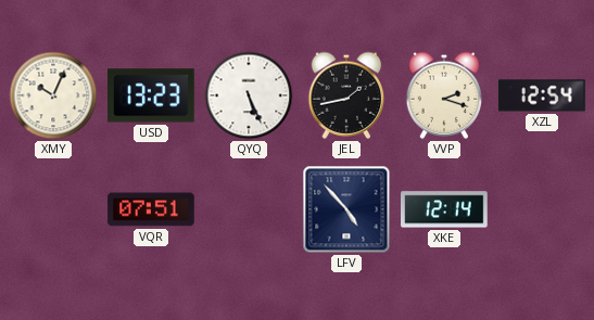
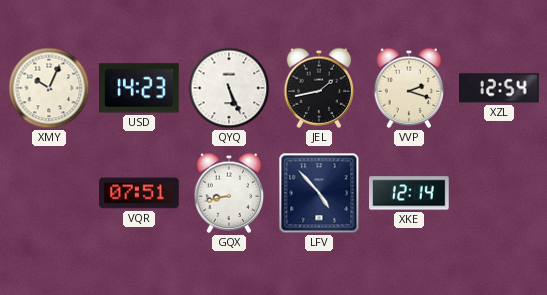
USD: 13:23 -> 14:23 (140, 88)
GQX: none -> 8:43 (229, 193)
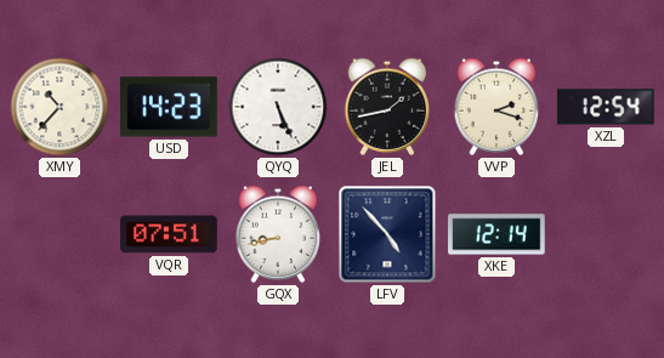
XMY: 10:04 -> 10:37 (59, 107)
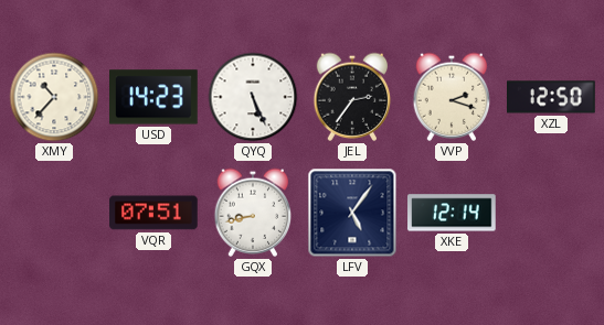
JEL: 1:43 -> 2:36 (352, 97)
XZL: 12:54 -> 12:50 (551, 97)
LFV: 4:53 -> 5:06 (352, 213)
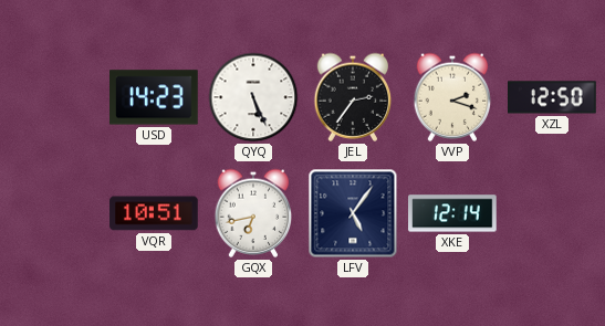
XMY: 10:37 -> none (54, 97)
VQR: 07:51 -> 10:51 (154, 213)
GQX: 8:43 -> 6:43 (253, 213)
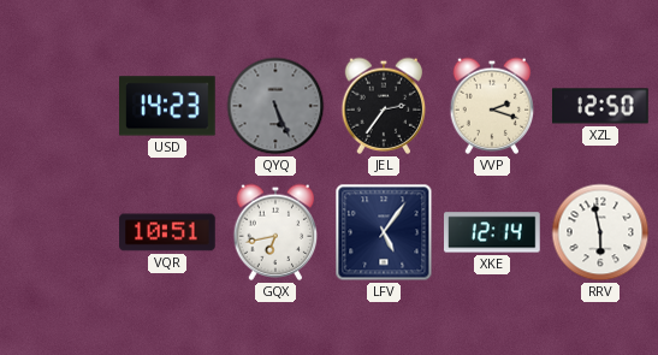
QYQ dial: white -> grey (275, 106)
RRV: none -> 5:58 (600, 232)
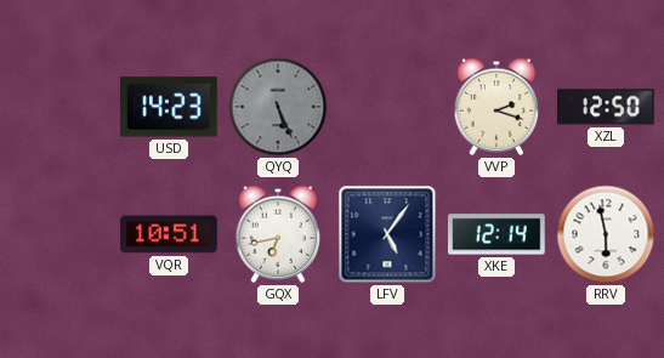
JEL: 2:36 -> none (384, 106)
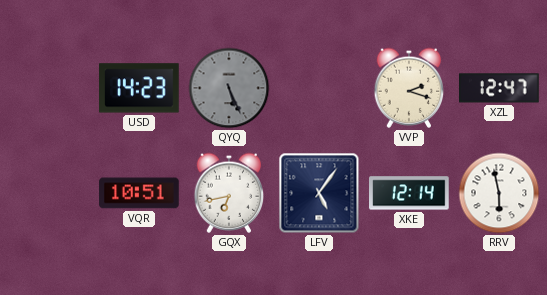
XZL: 12:50 -> 12:47 (499, 88)
